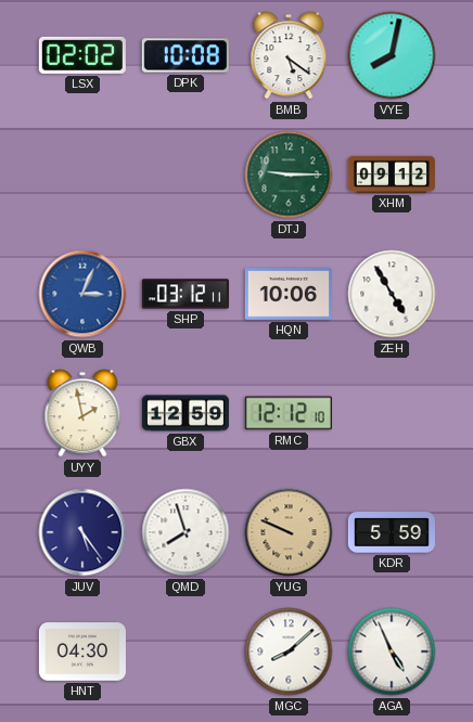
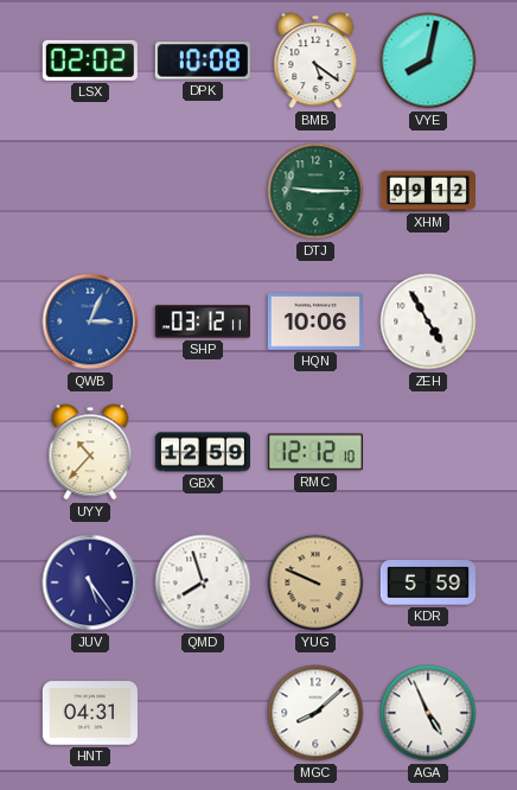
UYY: 1:58 -> 10:37 (90, 452)
HNT: 04:30 -> 04:31 (90, 713)
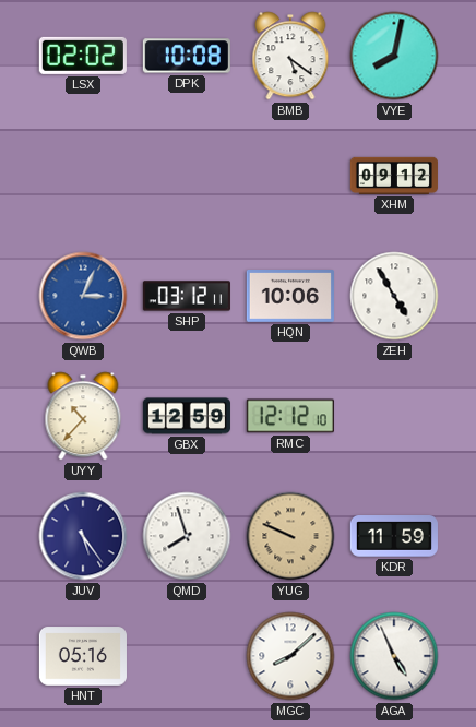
DTJ: 9:15 -> none (315, 191)
KDR: 5:59 -> 11:59 (394, 536)
HNT: 04:31 -> 05:16 (83, 656)
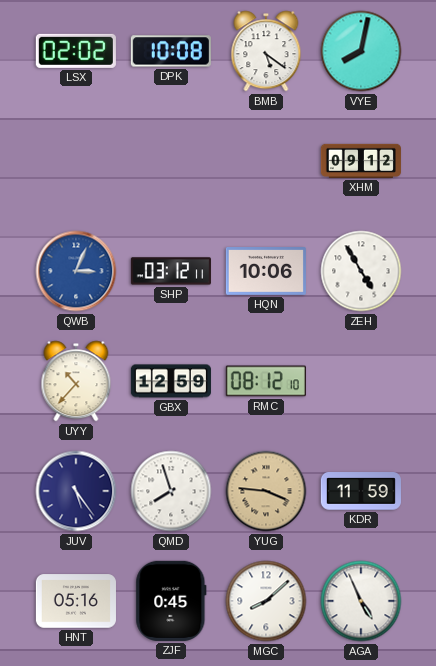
RMC: 12:12 -> 08:12 (266, 381)
YUG: 9:49 -> 3:46 (266, 491)
ZJF: none -> 0:45 (171, 601)
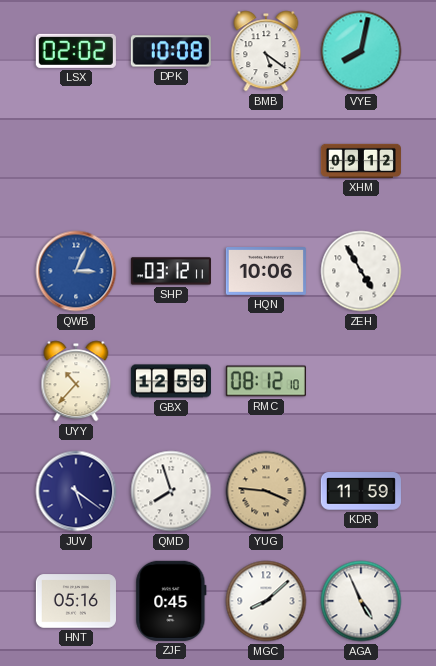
JUV: 5:24 -> 5:21 (76, 491)
